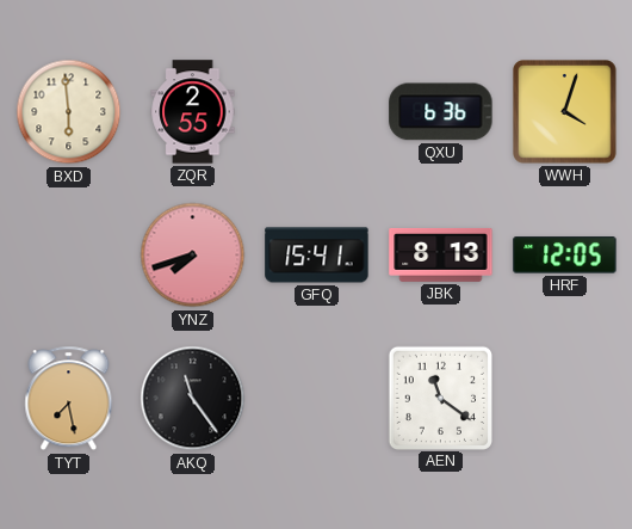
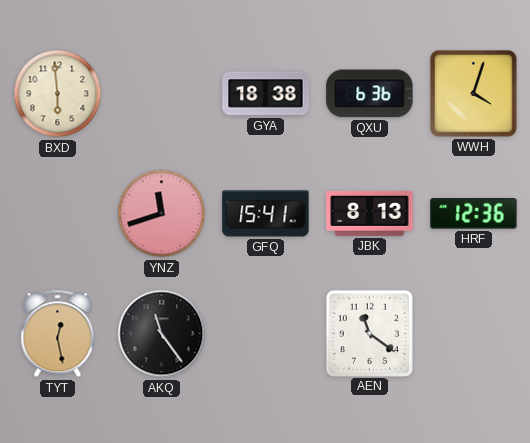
ZQR: 2:55 -> none (193, 112)
GYA: none -> 18:38 (266, 94)
YNZ: 7:42 -> 11:42 (162, 214)
HRF: 12:05 -> 12:36 (474, 214)
TYT: 7:28 -> 12:28 (58, 334)
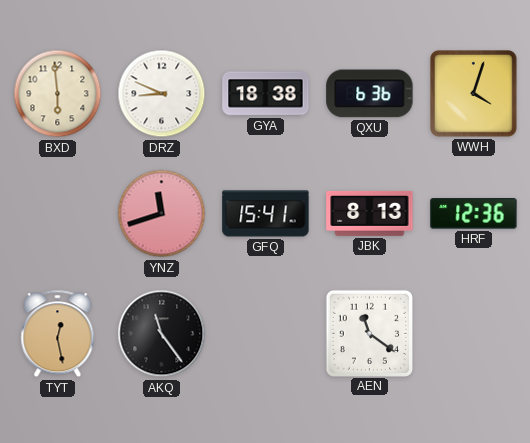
DRZ: none -> 8:49 (162, 94)
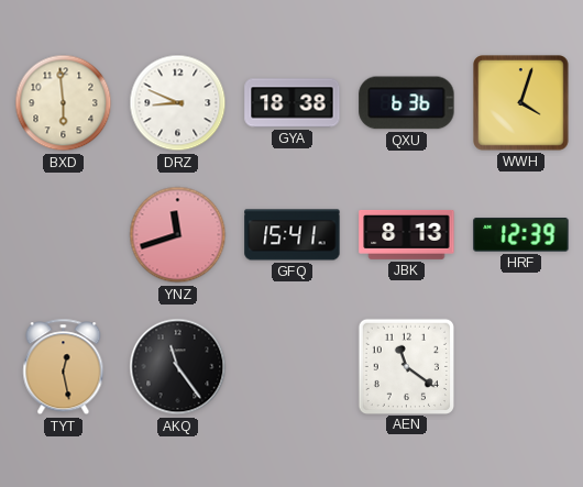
HRF: 12:36 -> 12:39 (521, 235)
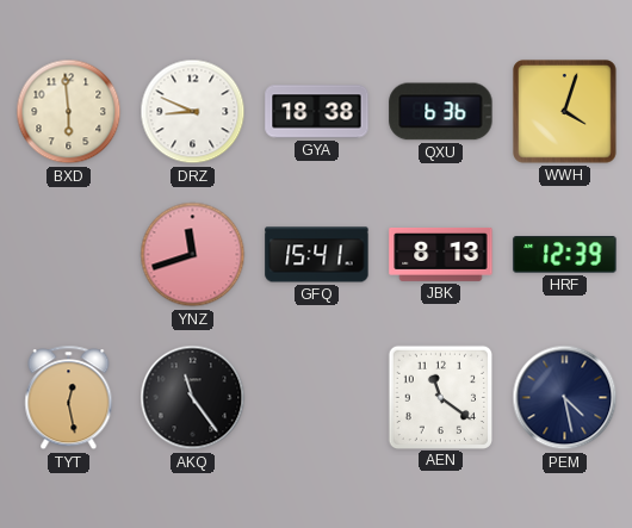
PEM: none -> 4:28 (565, 398)
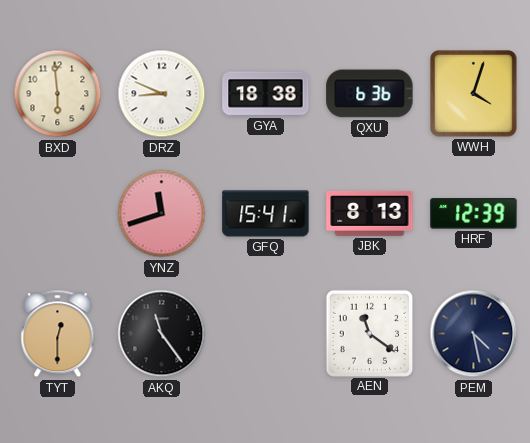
TYT: 12:28 -> 12:30 (58, 334)
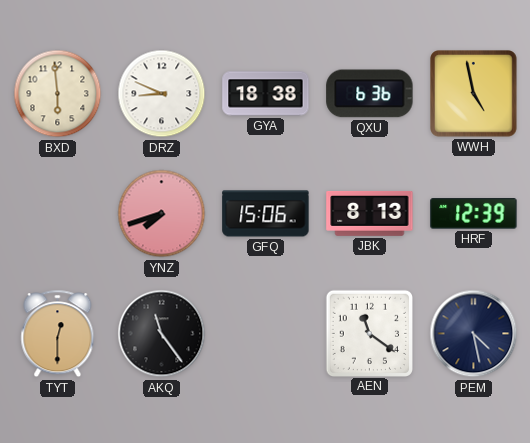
WWH: 4:03 -> 4:58 (474, 94)
YNZ: 11:42 -> 7:42 (162, 214)
GFQ: 15:41 -> 15:06 (266, 214)
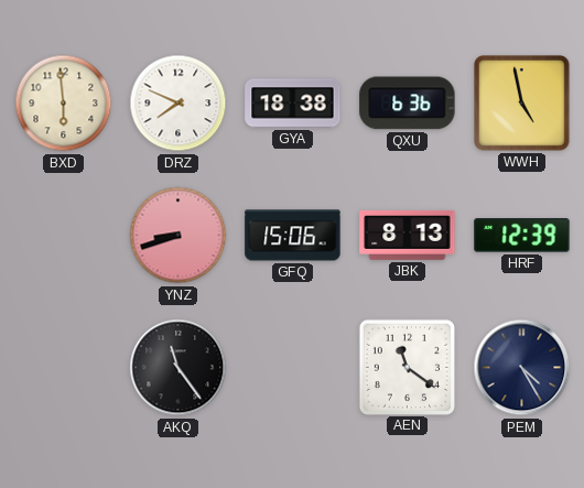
DRZ: 8:49 -> 7:49 (179, 104)
YNZ: 7:42 -> 8:42 (179, 236)
TYT: 12:30 -> none (58, 334)
PEM: 4:28 -> 4:25 (522, 368)
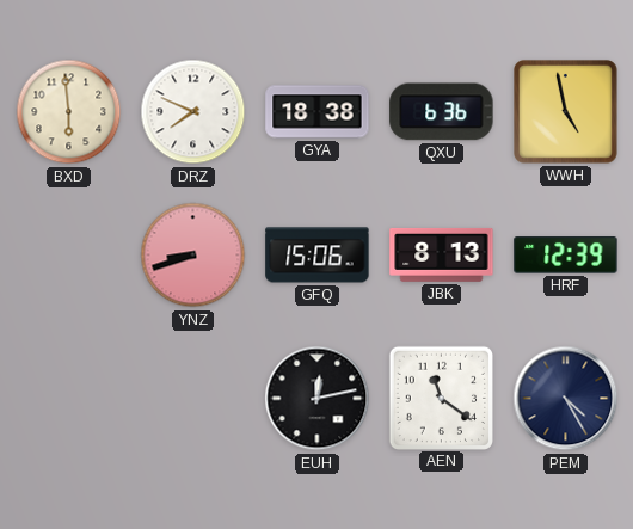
AKQ: 11:24 -> none (179, 368)
EUH: none -> 12:13 (318, 399)
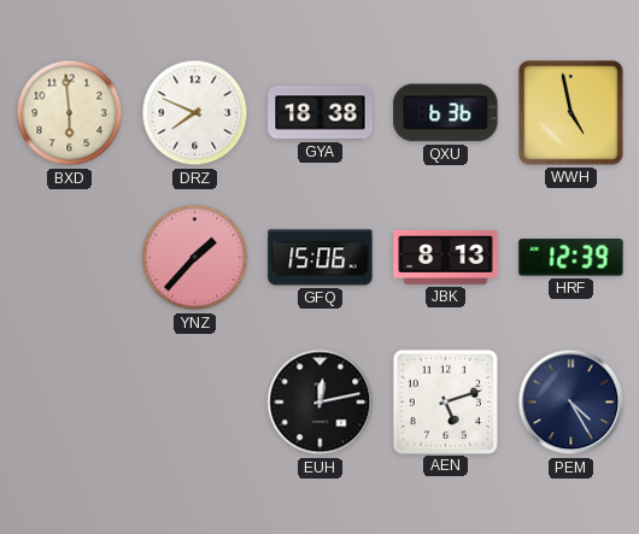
YNZ: 8:42 -> 1:37 (195, 258)
AEN: 11:21 -> 5:12 (445, 401)
